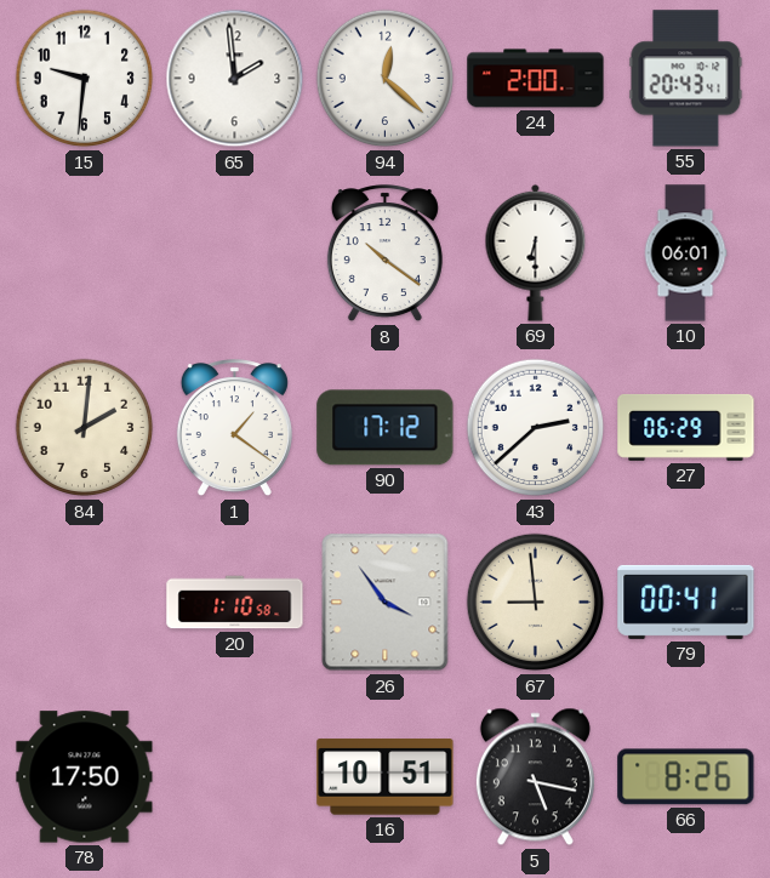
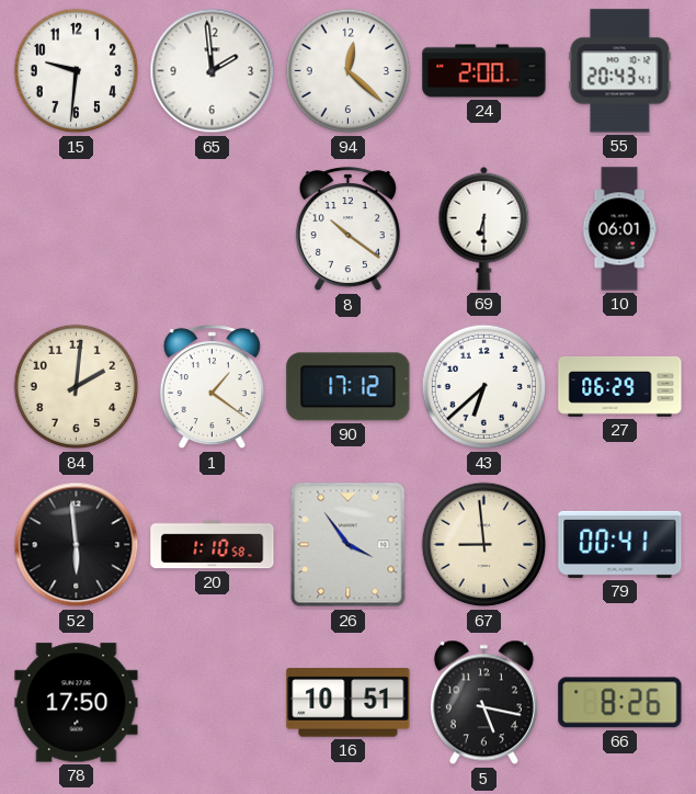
43: 2:38 -> 6:38 (484, 387)
52: none -> 5:59 (77, 545)
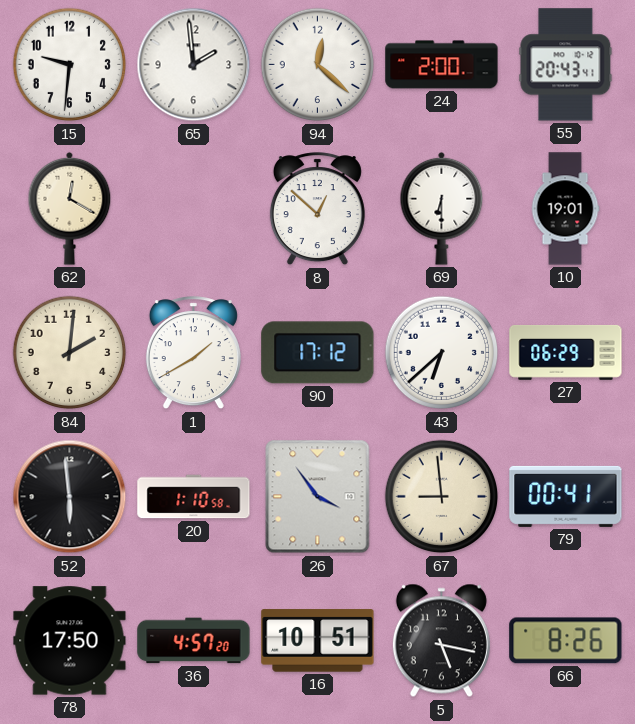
62: none -> 12:20 (70, 208)
8: 10:21 -> 12:52 (317, 209)
10: 06:01 -> 19:01 (565, 209)
1: 1:21 -> 1:40 (193, 353)
36: none -> 4:57 (194, 641)
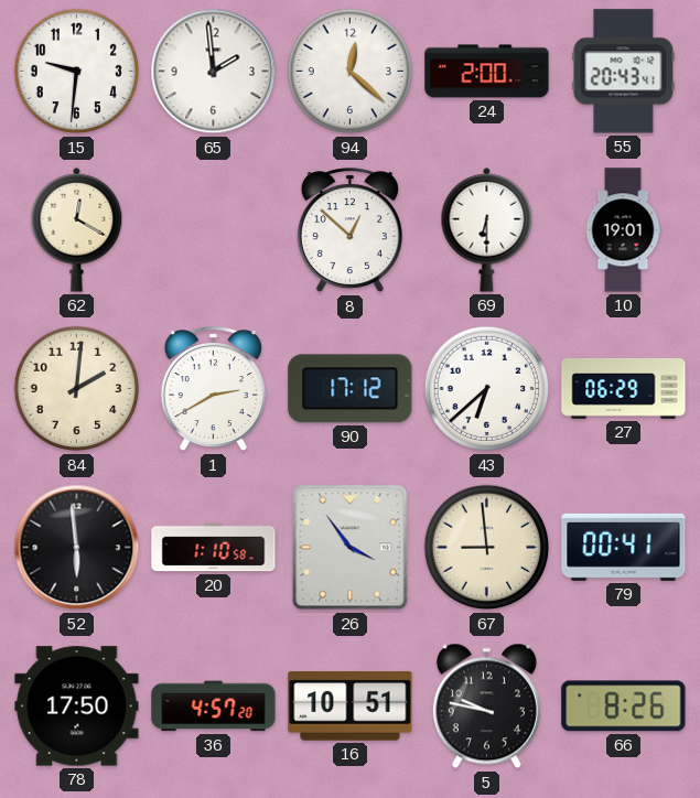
1: 1:40 -> 2:40 (213, 389)
5: 5:17 -> 9:47 (486, 707)
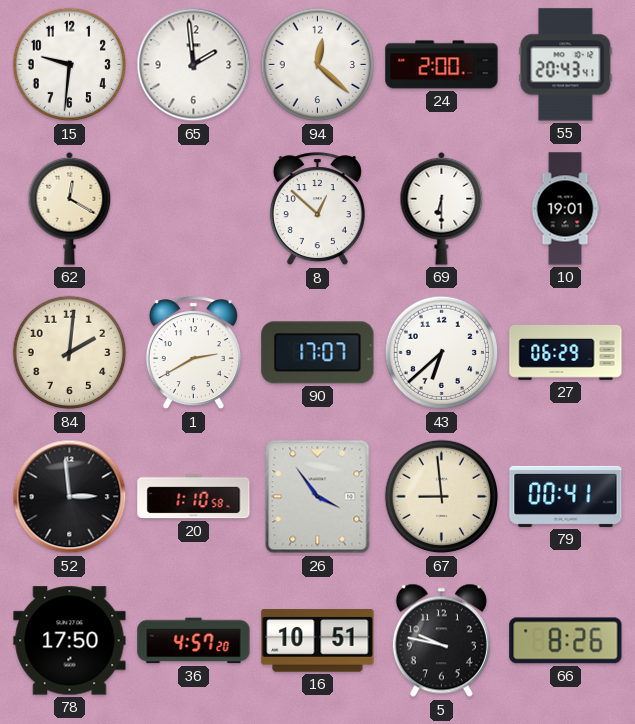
90: 17:12 -> 17:07 (318, 353)
52: 5:59 -> 2:59 (70, 497)
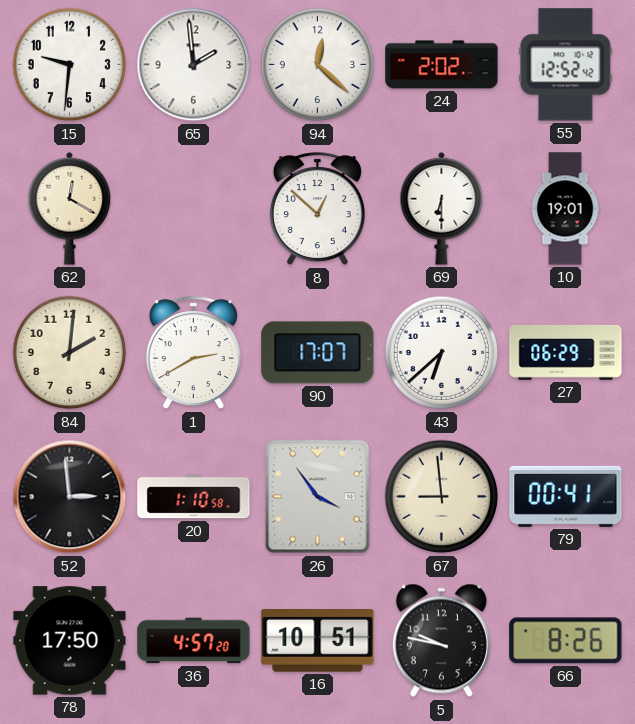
24: 2:00 -> 2:02 (442, 65)
55: 20:43 -> 12:52 (566, 65)
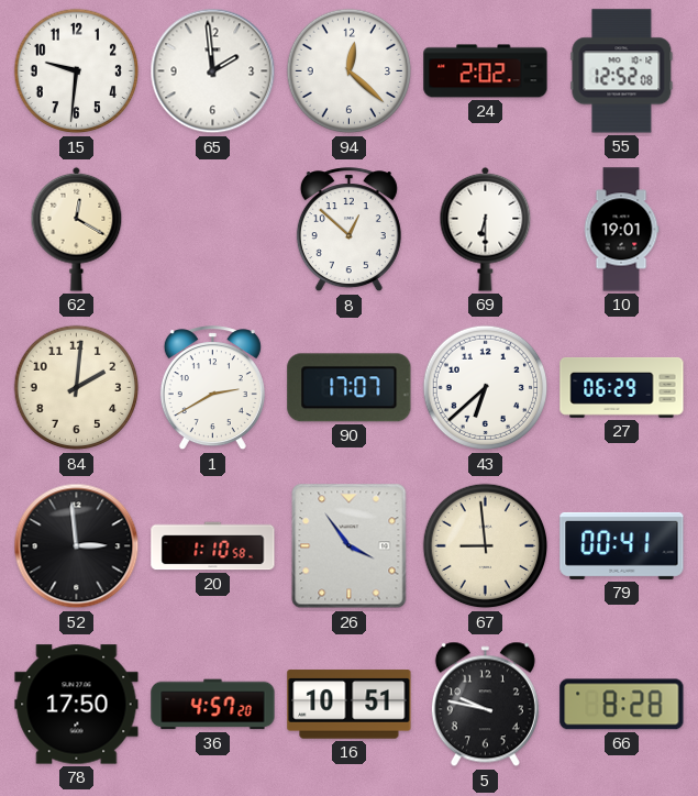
55: 12:52:42 -> 12:52:08 (622, 71)
66: 8:26 -> 8:28 (622, 705)
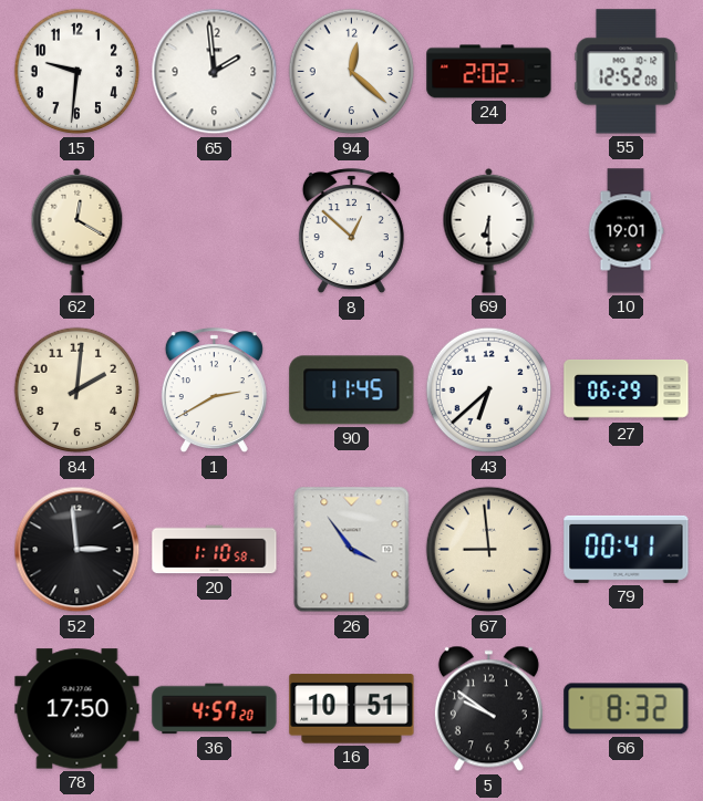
90: 17:07 -> 11:45 (352, 391)
5: 9:47 -> 9:51 (488, 709)
66: 8:28 -> 8:32 (627, 709)
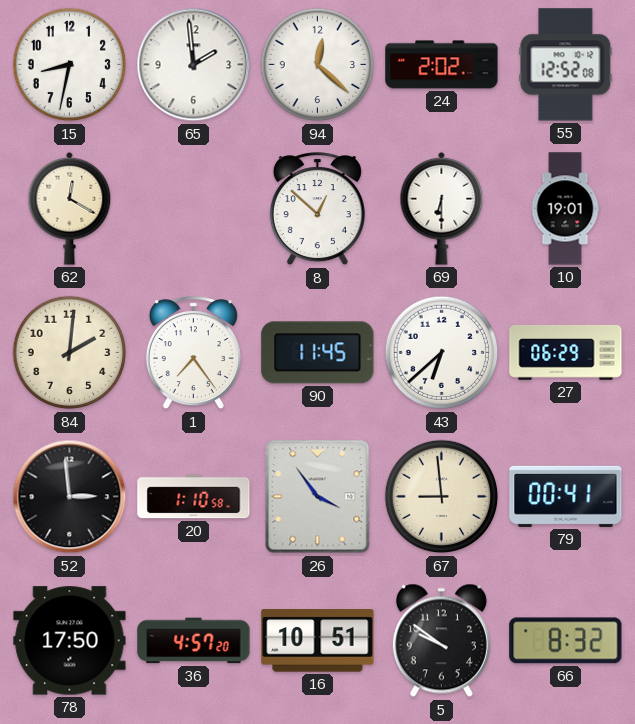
15: 9:31 -> 8:32 (70, 65)
1: 2:40 -> 7:24 (193, 353)
